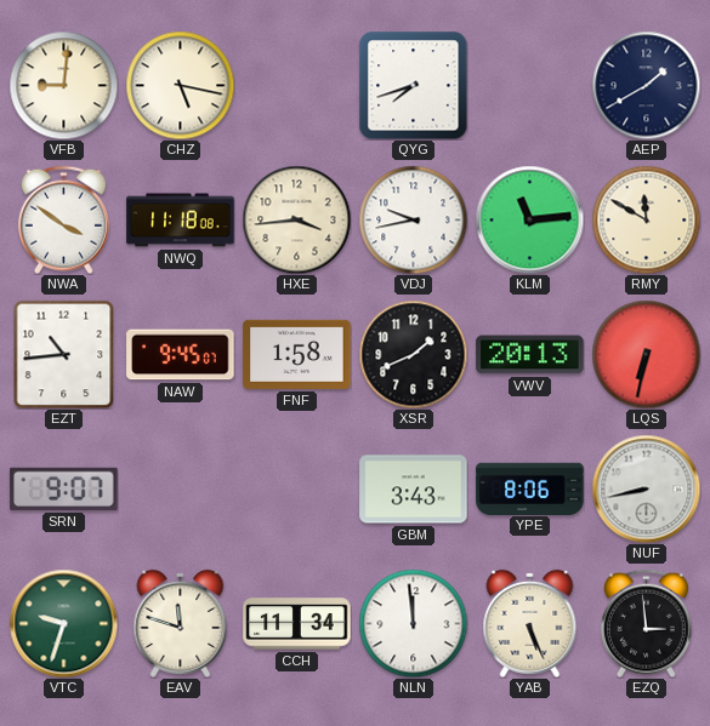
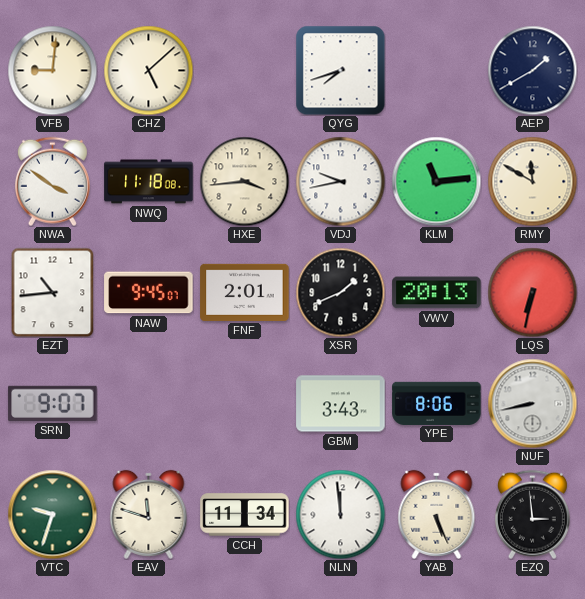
CHZ: 5:17 -> 5:08 (148, 70)
FNF: 1:58 -> 2:01 (245, 292)
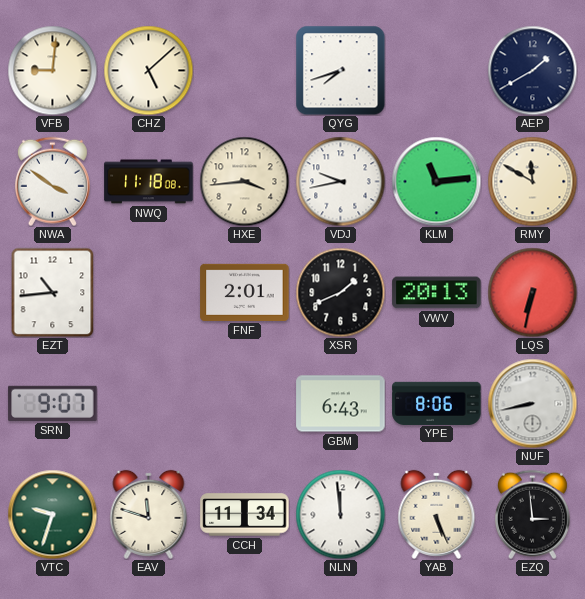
NAW: 9:45 -> none (149, 293)
GBM: 3:43 -> 6:43 (341, 404)
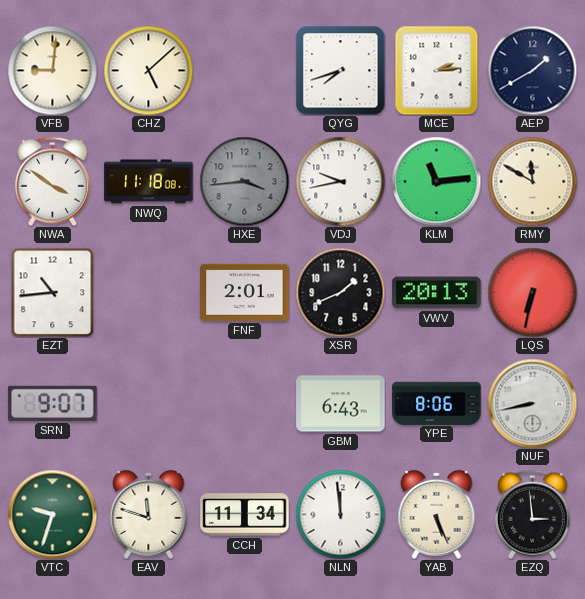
MCE: none -> 2:14 (437, 70)
HXE dial: cream -> grey (244, 181)
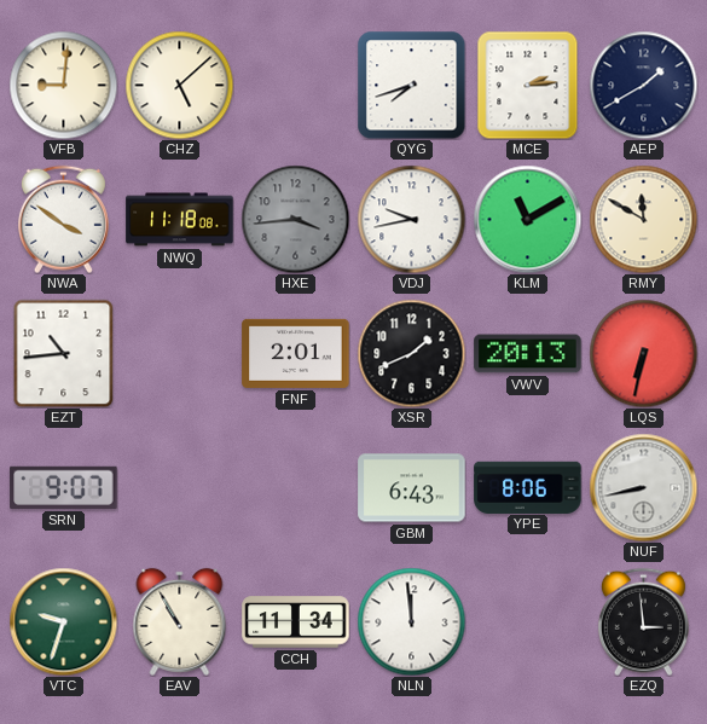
KLM: 11:14 -> 11:10 (527, 219)
EAV: 11:48 -> 10:55 (180, 621)
YAB: 5:26 -> none (437, 514)
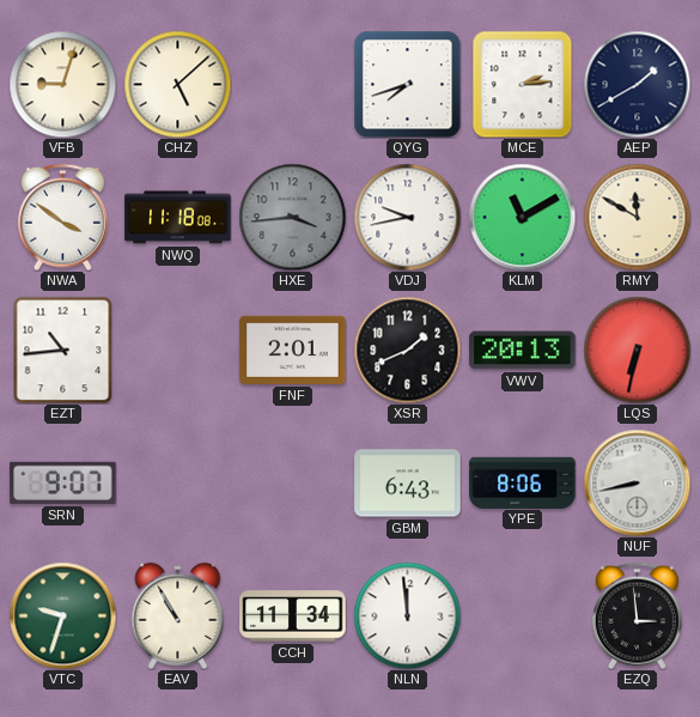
VFB: 9:01 -> 9:03 (62, 84)
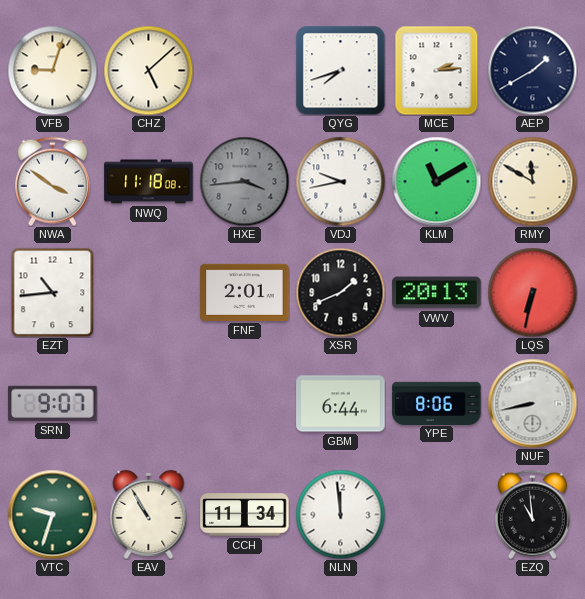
GBM: 6:43 -> 6:44 (341, 404)
EZQ: 2:59 -> 10:59 (532, 514)
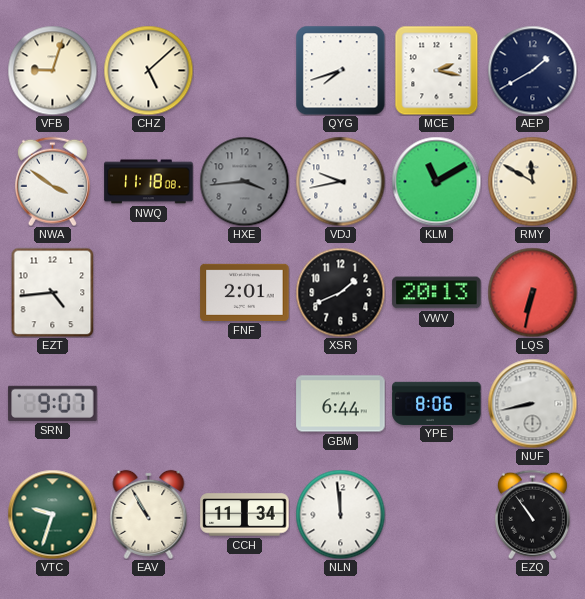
MCE: 2:14 -> 2:17 (437, 70)
EZT: 10:44 -> 4:44 (53, 292)
EZQ: 10:59 -> 10:54 (532, 514)
